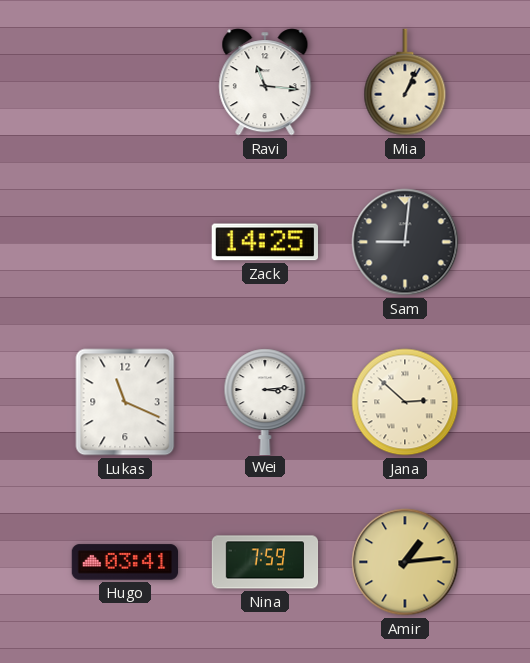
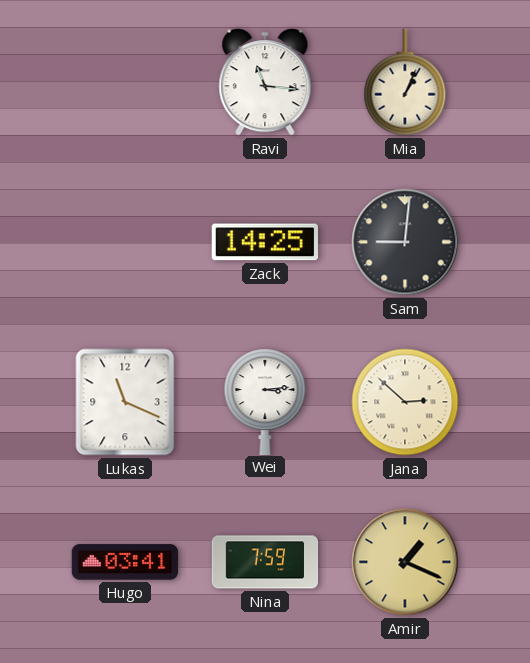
Amir: 1:14 -> 1:19 (405, 562)
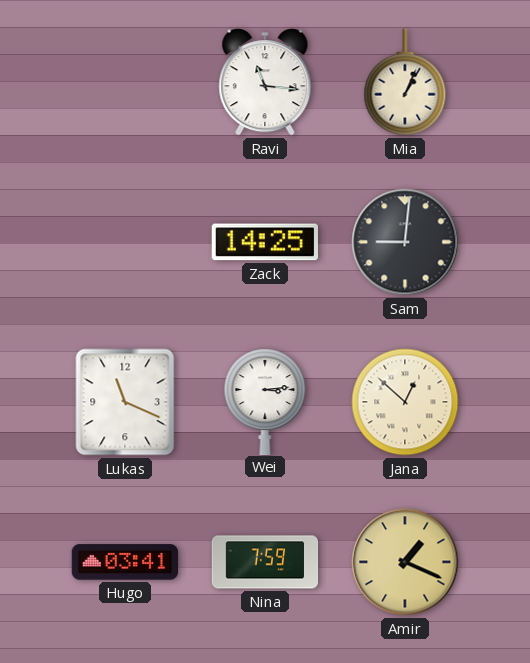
Jana: 2:52 -> 12:52 (405, 402)
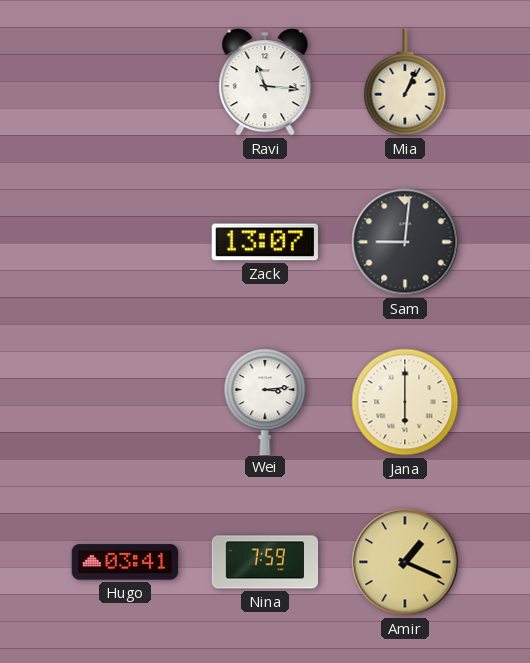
Zack: 14:25 -> 13:07 (264, 242)
Lukas: 11:19 -> none (125, 402)
Jana: 12:52 -> 6:00 (405, 402)
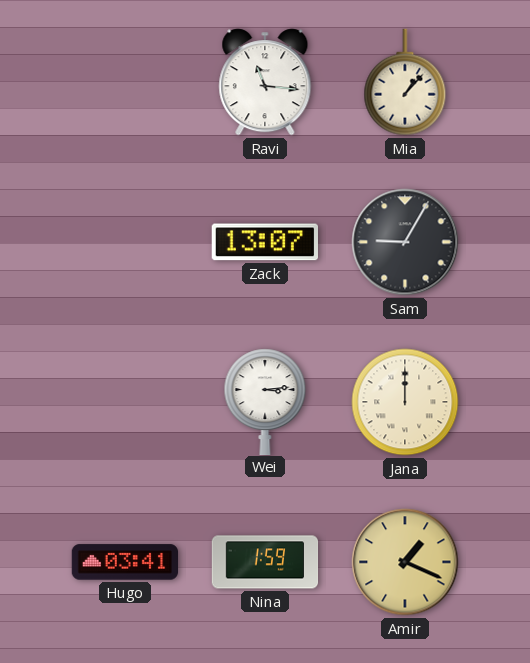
Mia: 1:04 -> 1:07 (405, 82)
Sam: 9:01 -> 9:05 (405, 242)
Jana: 6:00 -> 12:00 (405, 402)
Nina: 7:59 -> 1:59 (265, 562)
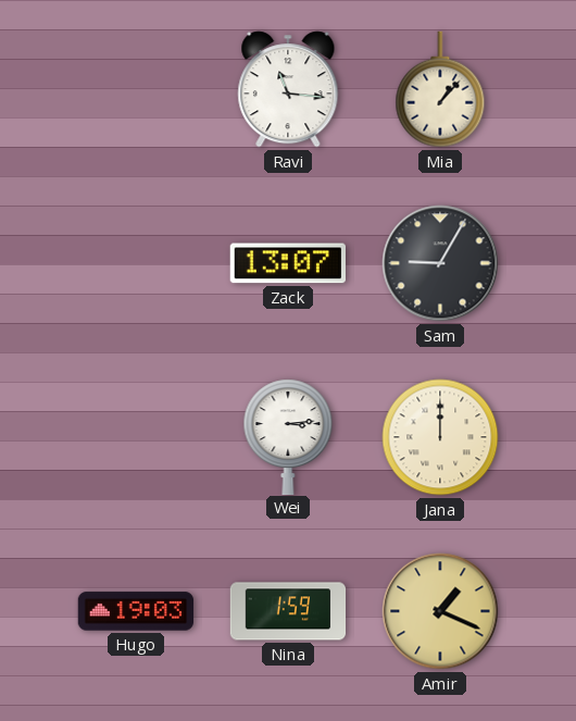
Hugo: 03:41 -> 19:03 (136, 611)
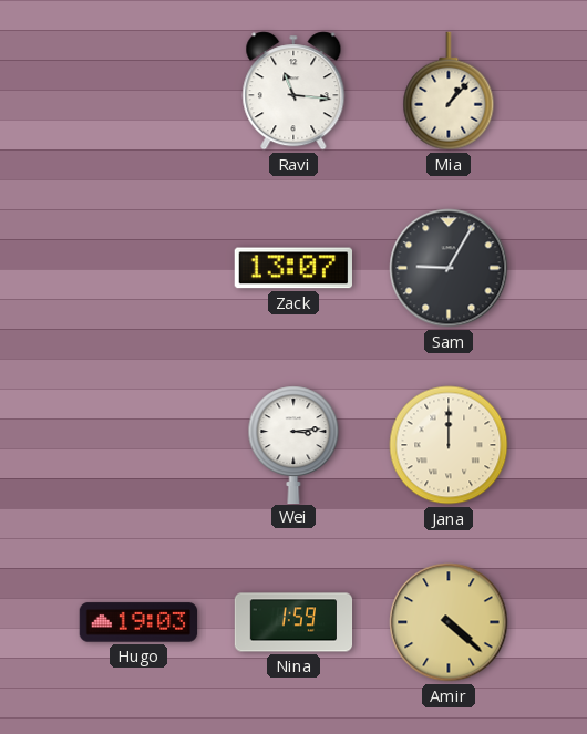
Amir: 1:19 -> 4:22 (449, 622)
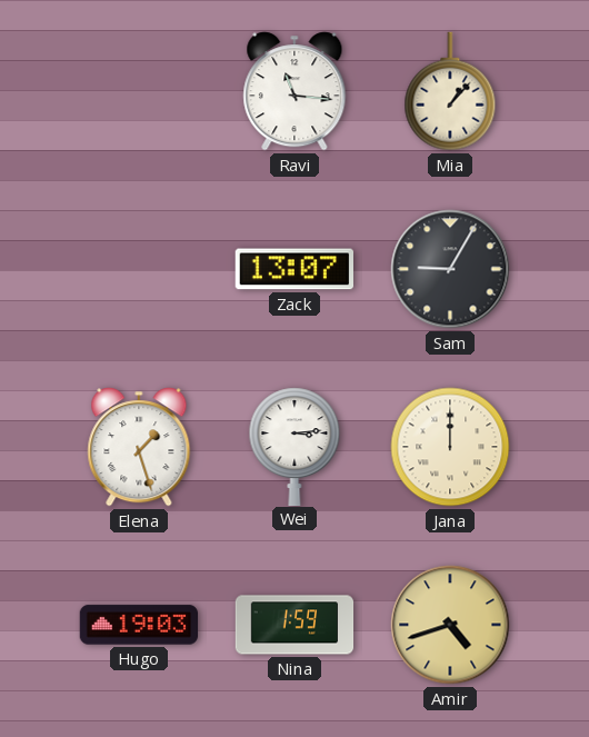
Elena: none -> 1:27 (139, 447)
Amir: 4:22 -> 4:42 (450, 625)
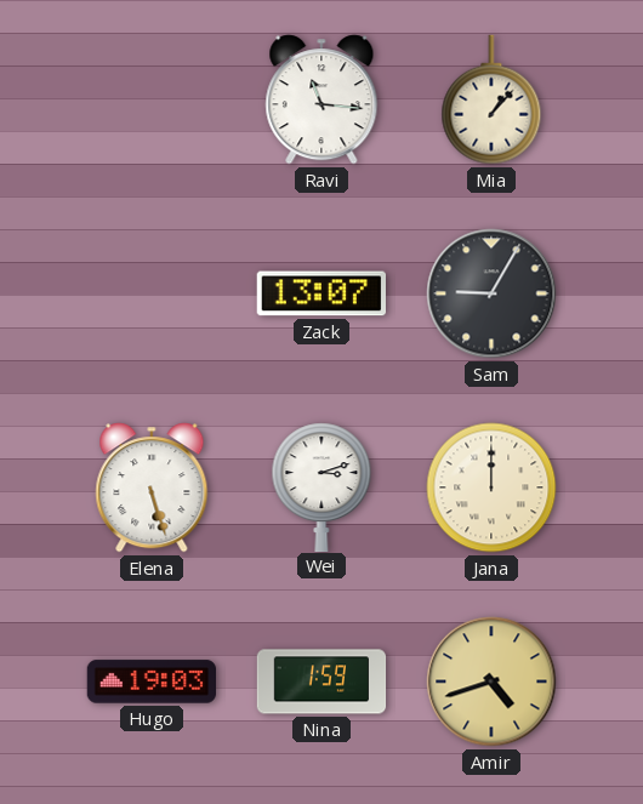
Elena: 1:27 -> 5:27 (152, 487)
Wei: 3:14 -> 3:12 (321, 486)
